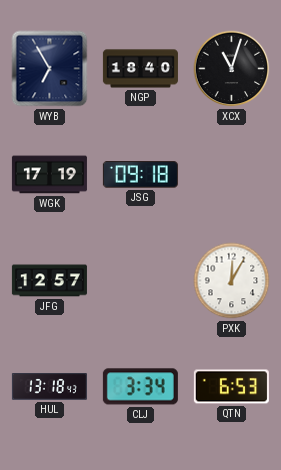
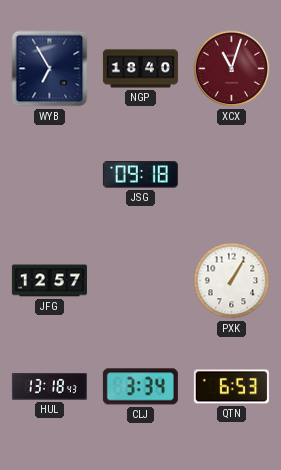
XCX dial: black -> burgundy (232, 69)
WGK: 17:19 -> none (49, 175)
PXK: 12:05 -> 1:05 (232, 281)
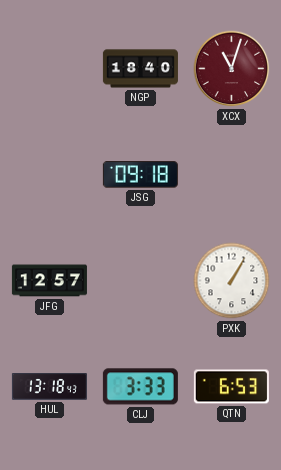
WYB: 6:55 -> none (50, 69)
CLJ: 3:34 -> 3:33 (140, 387)
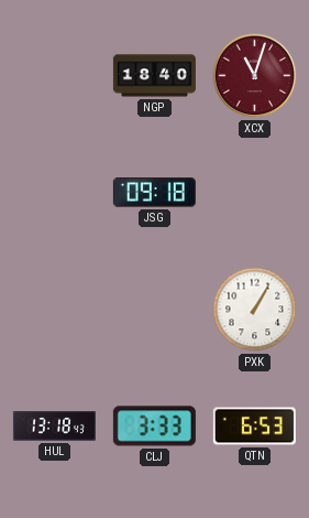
JFG: 12:57 -> none (49, 281)
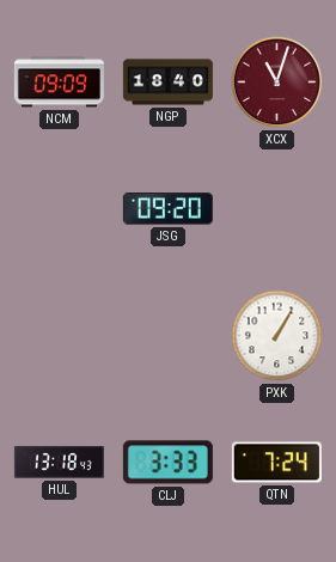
NCM: none -> 09:09 (59, 83)
JSG: 09:18 -> 09:20 (167, 209)
QTN: 6:53 -> 7:24 (276, 463)
